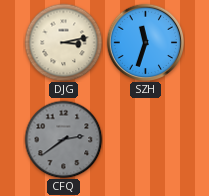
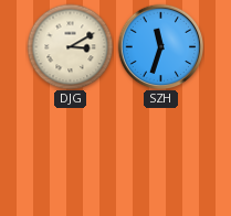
DJG: 3:13 -> 3:10 (70, 46)
CFQ: 2:39 -> none (63, 139)
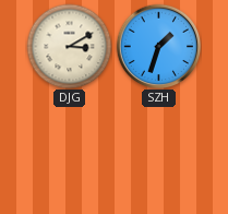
SZH: 11:33 -> 1:33 (158, 46)
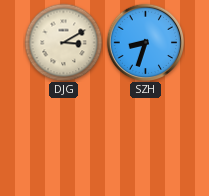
SZH: 1:33 -> 8:33 (145, 42)
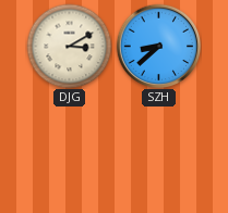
SZH: 8:33 -> 8:38 (158, 46)
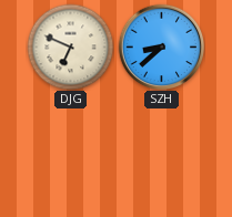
DJG: 3:10 -> 6:49 (70, 46)
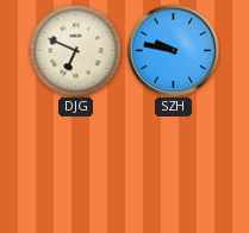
SZH: 8:38 -> 9:47 (173, 50)
